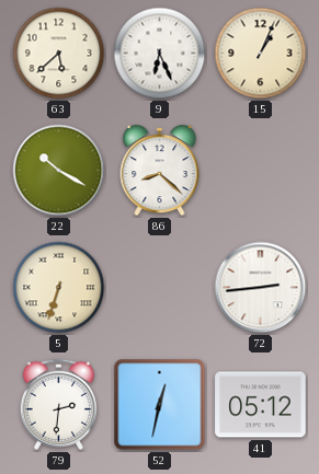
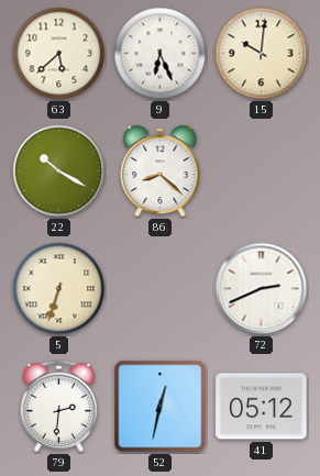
15: 1:04 -> 10:01 (262, 54)
72: 2:44 -> 2:41 (262, 289)
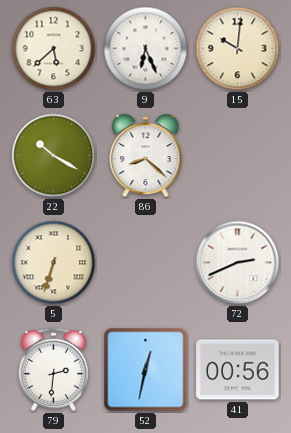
41: 05:12 -> 00:56 (238, 370)
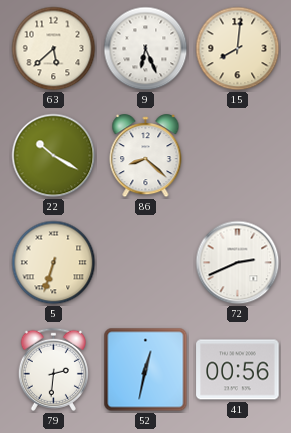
15: 10:01 -> 8:01 (238, 49)
